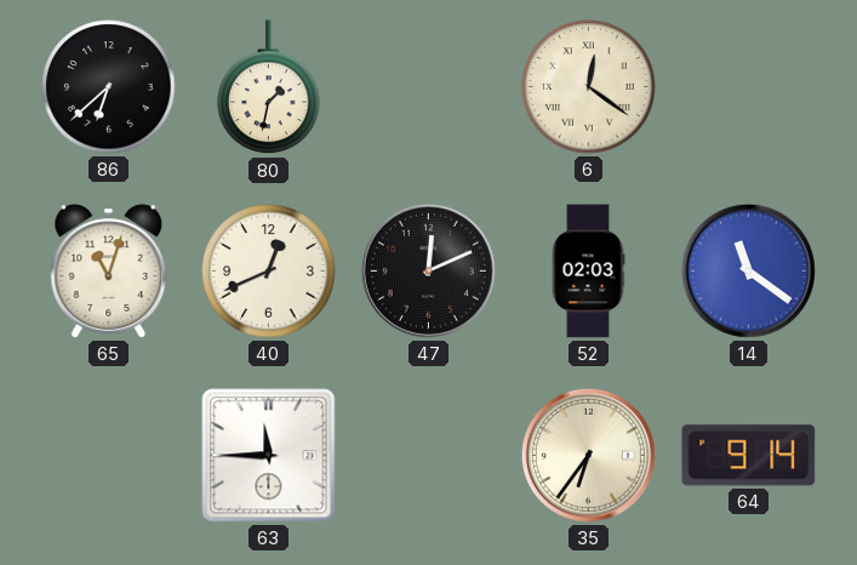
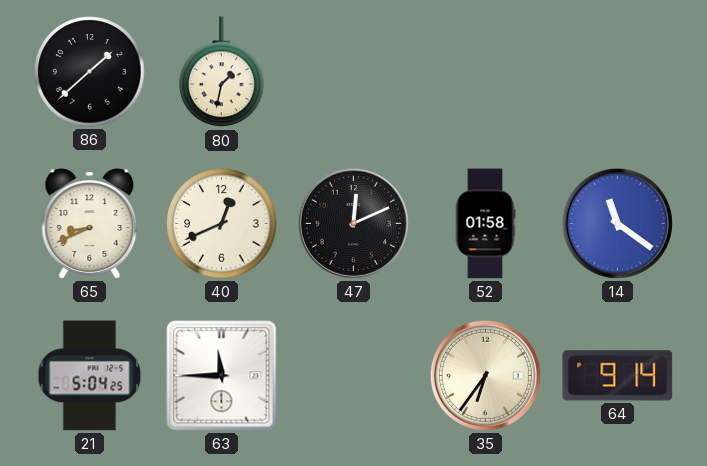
86: 6:38 -> 1:38 (90, 72)
6: 12:21 -> none (589, 87)
65: 11:03 -> 8:41 (90, 224)
52: 02:03 -> 01:58 (485, 224)
21: none -> 5:04 (90, 376)
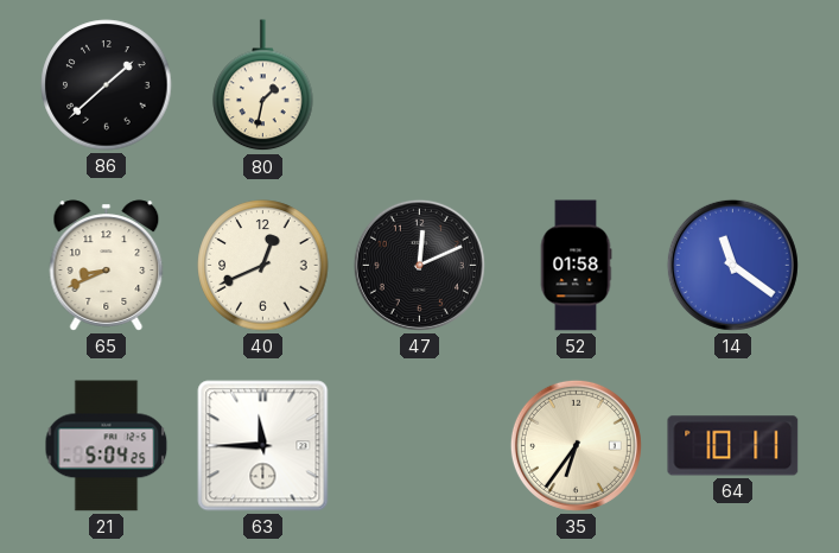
64: 9:14 -> 10:11 (733, 446)
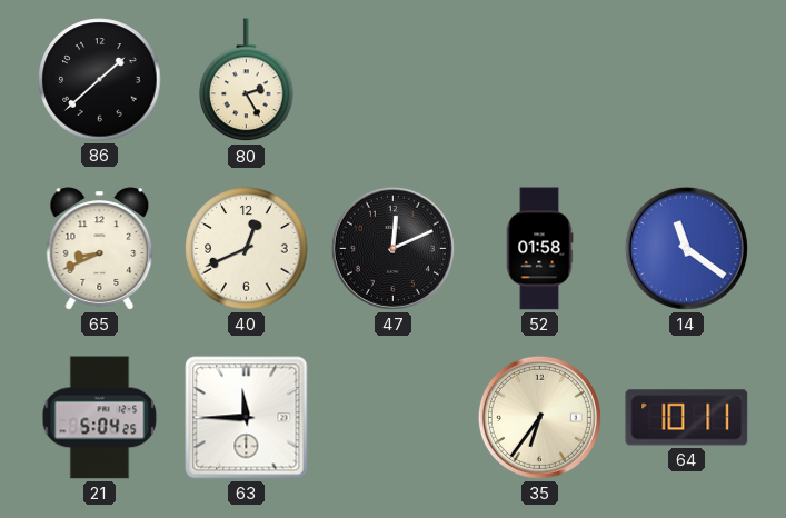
80: 1:32 -> 2:25 (247, 80)
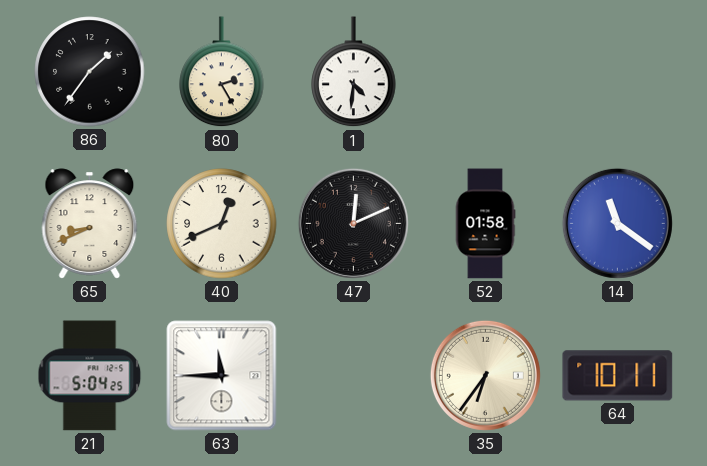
86: 1:38 -> 1:36 (90, 72)
1: none -> 4:31 (354, 72)
